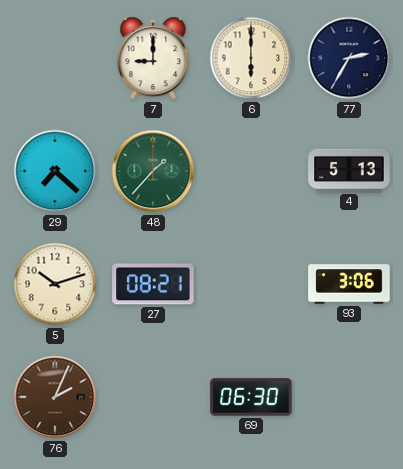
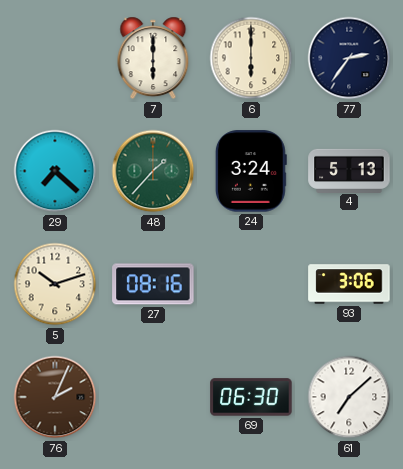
7: 9:00 -> 6:00 (153, 58)
77: 2:35 -> 2:36 (349, 58)
24: none -> 3:24 (251, 171)
27: 08:21 -> 08:16 (153, 284)
61: none -> 7:08 (349, 397)
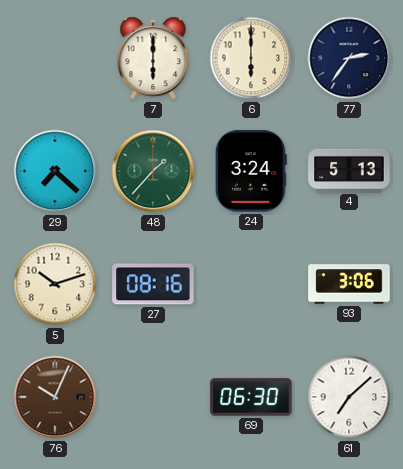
76: 2:04 -> 10:04 (55, 397)
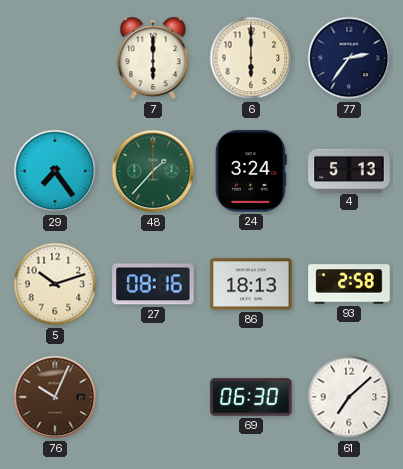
29: 7:22 -> 7:24 (55, 171)
86: none -> 18:13 (251, 284)
93: 3:06 -> 2:58 (349, 284)
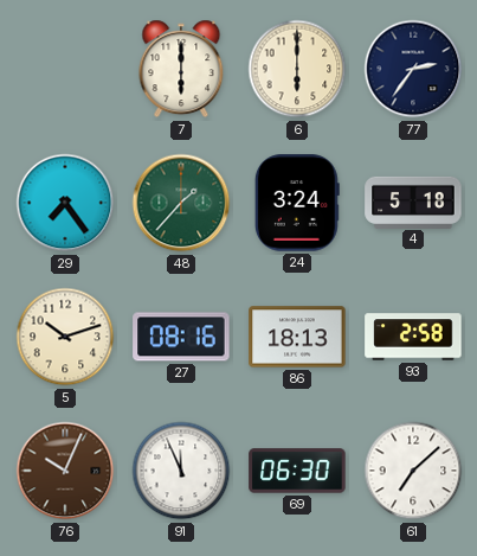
4: 5:13 -> 5:18 (413, 202)
91: none -> 11:56 (181, 471)
